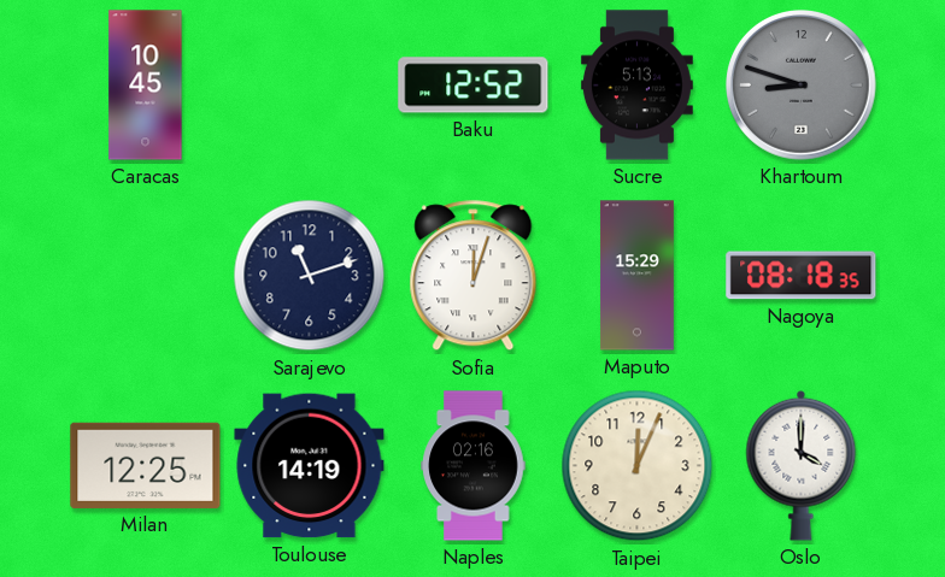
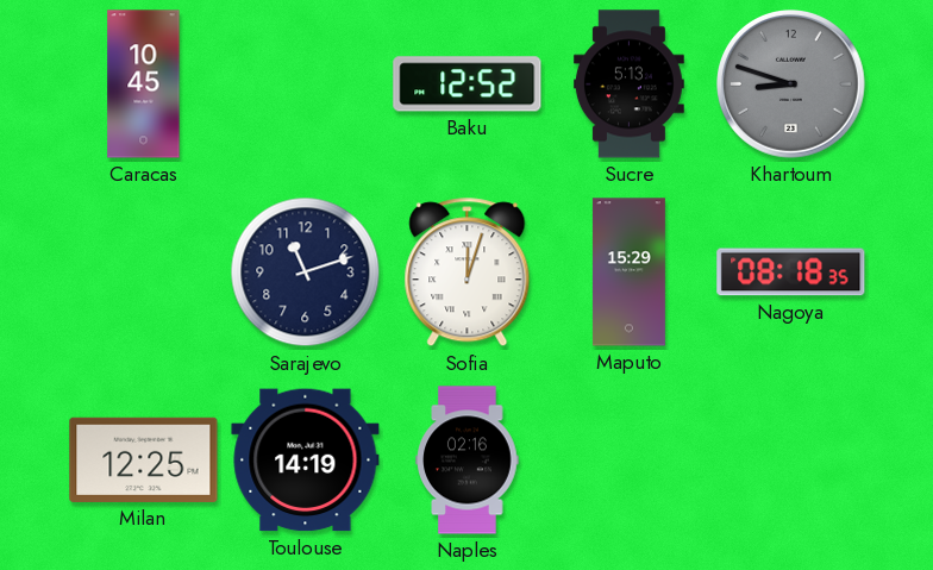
Taipei: 12:04 -> none (638, 466)
Oslo: 4:00 -> none (802, 465)
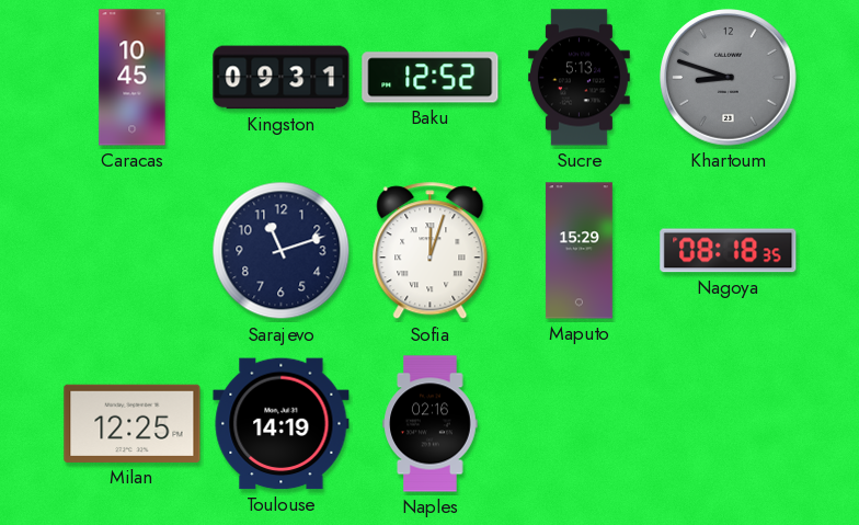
Kingston: none -> 09:31 (282, 78)
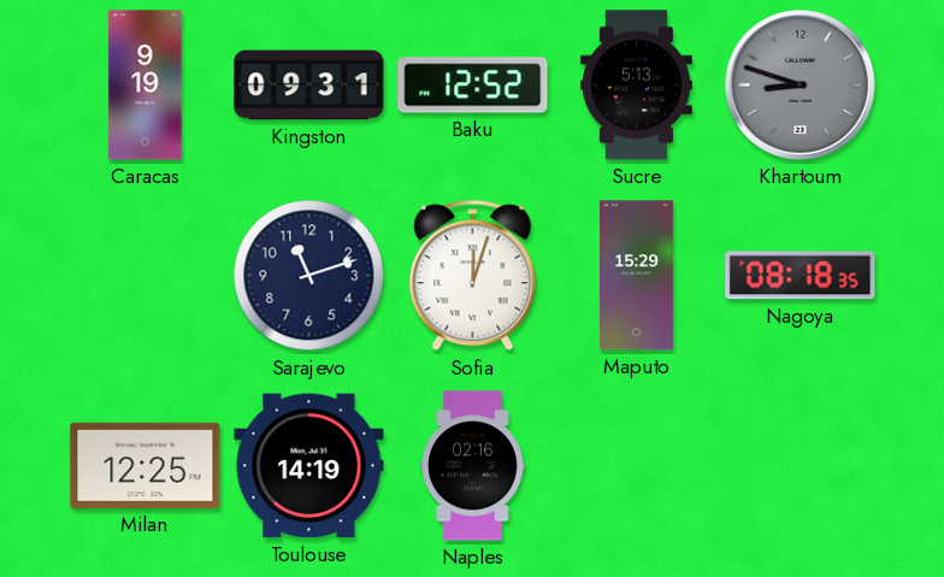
Caracas: 10:45 -> 9:19 (146, 86)
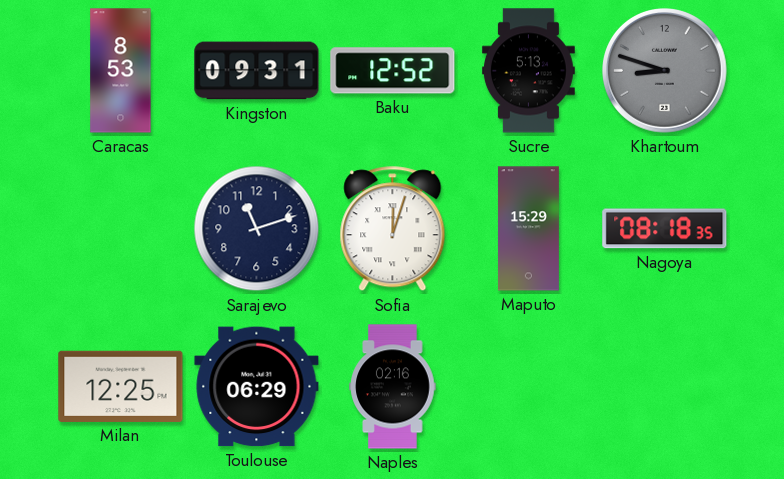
Caracas: 9:19 -> 8:53 (121, 71)
Toulouse: 14:19 -> 06:29 (257, 387)
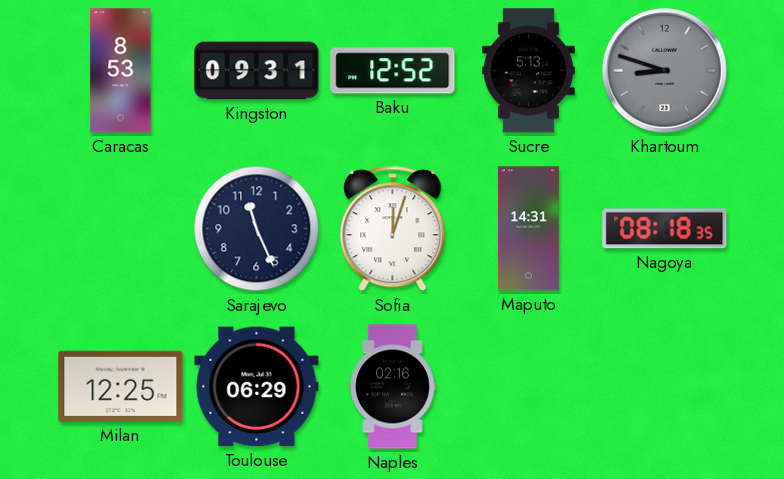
Sarajevo: 11:12 -> 11:26 (257, 229)
Maputo: 15:29 -> 14:31 (528, 229)
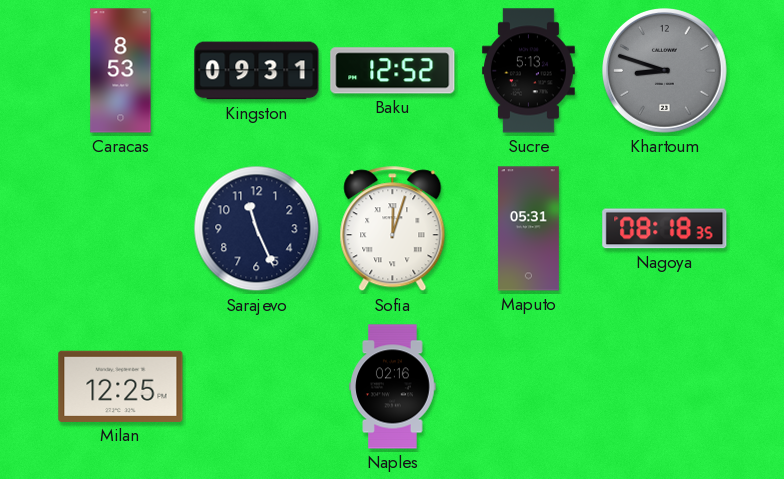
Maputo: 14:31 -> 05:31 (528, 229)
Toulouse: 06:29 -> none (257, 387)
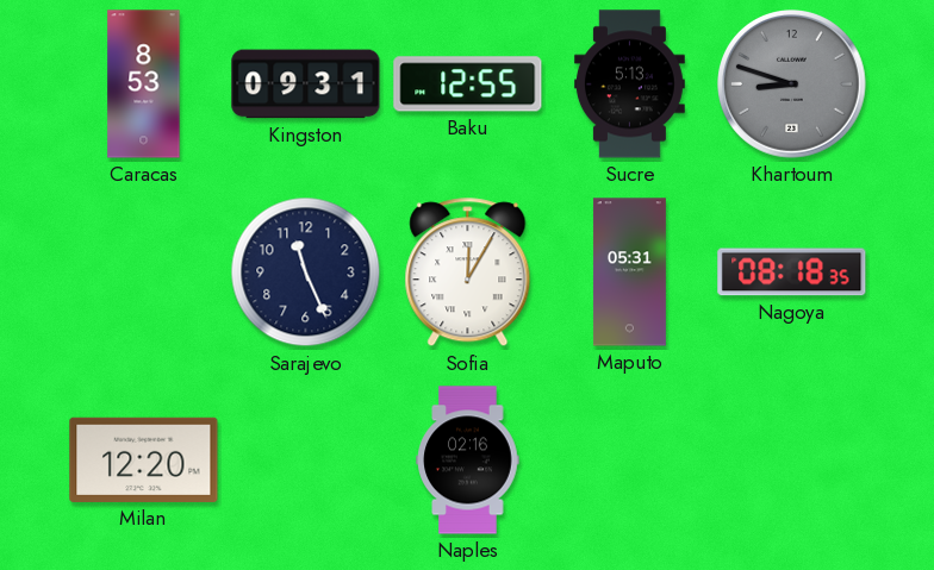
Baku: 12:52 -> 12:55 (468, 84)
Sofia: 12:03 -> 12:05 (468, 273)
Milan: 12:25 -> 12:20 (144, 459)
